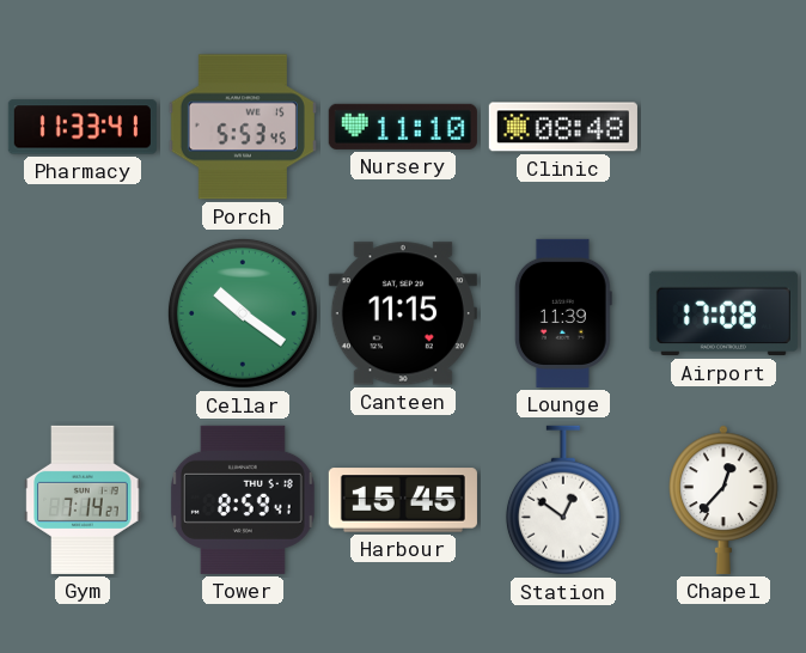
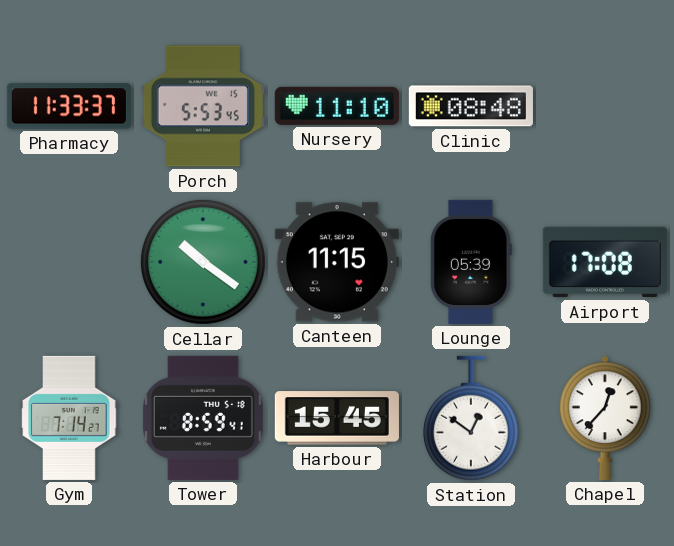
Pharmacy: 11:33:41 -> 11:33:37 (69, 106)
Lounge: 11:39 -> 05:39 (471, 262)
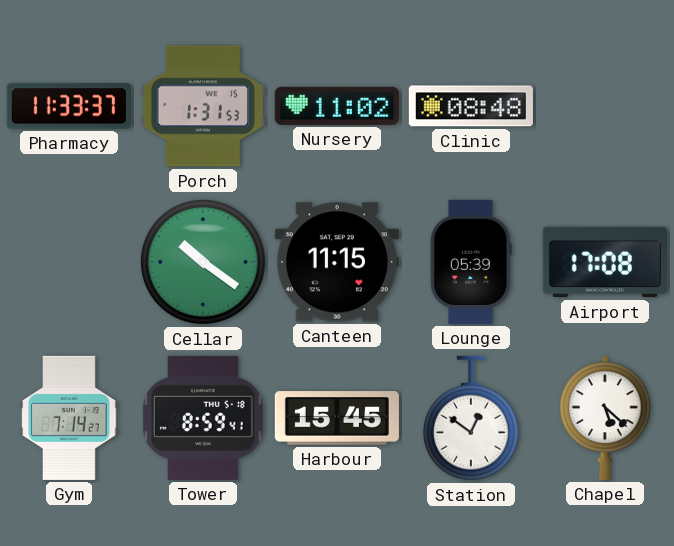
Porch: 5:53 -> 1:31 (203, 106)
Nursery: 11:10 -> 11:02 (337, 106)
Chapel: 12:37 -> 5:22 (605, 418)
